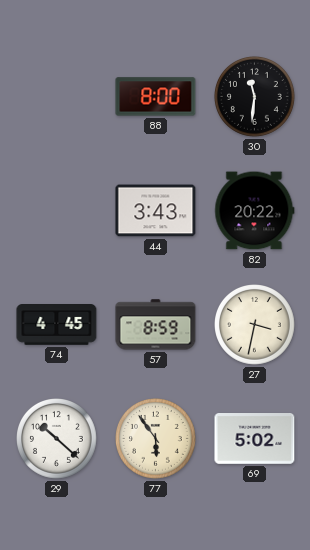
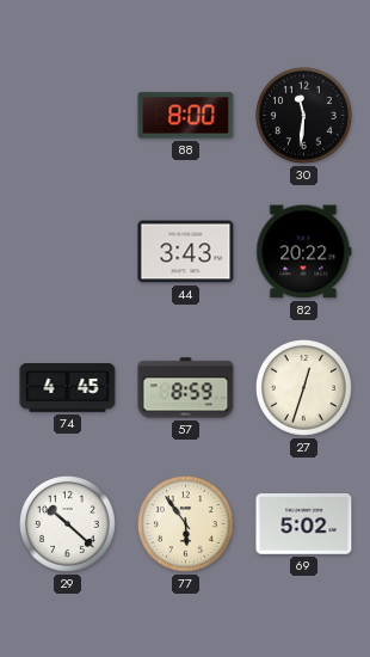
27: 3:32 -> 12:33 (304, 388)
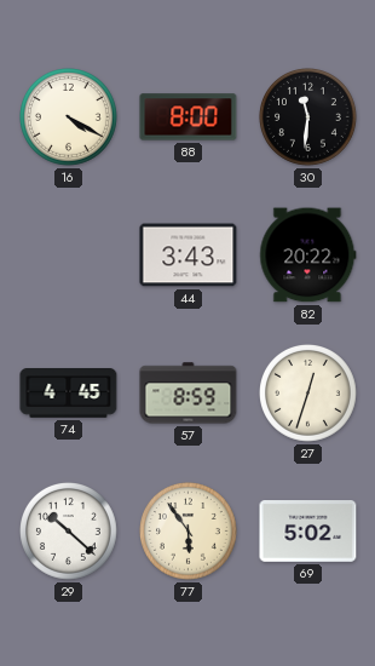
16: none -> 4:20 (69, 117)
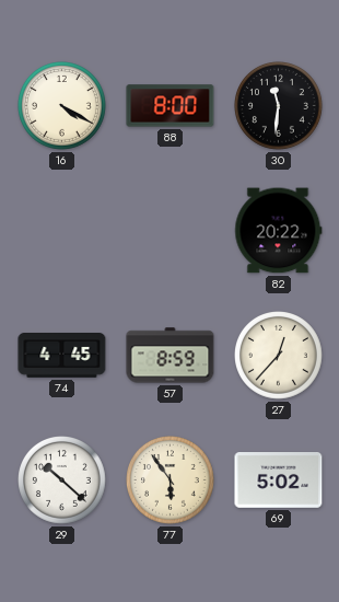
44: 3:43 -> none (189, 256)
27: 12:33 -> 12:37 (279, 356)
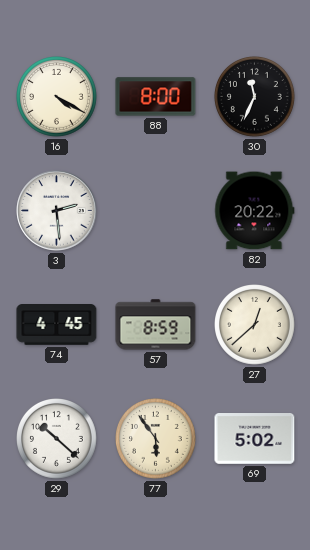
30: 11:31 -> 11:34 (255, 97)
3: none -> 2:29 (57, 211)
27: 12:37 -> 12:38 (255, 325)
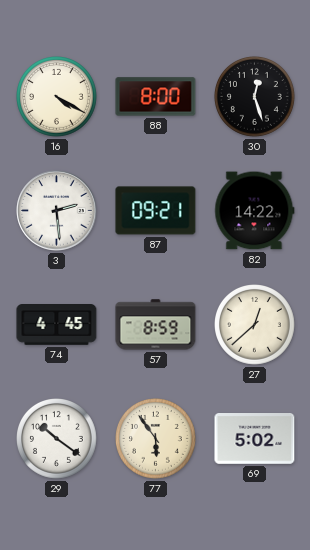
30: 11:34 -> 12:27 (255, 97)
87: none -> 09:21 (156, 211)
82: 20:22 -> 14:22 (255, 211)
29: 10:22 -> 10:21 (57, 439)
